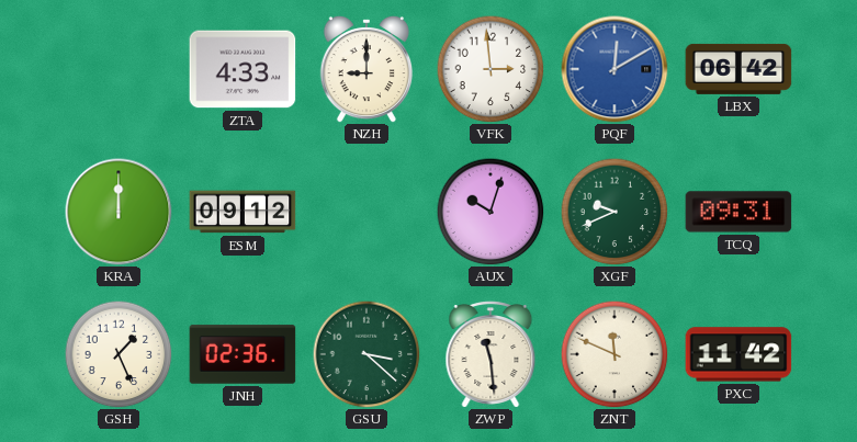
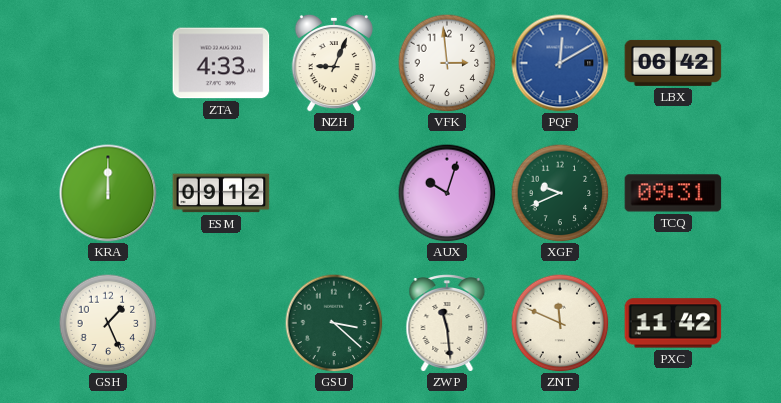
NZH: 9:00 -> 9:04 (333, 63)
JNH: 02:36 -> none (243, 354)
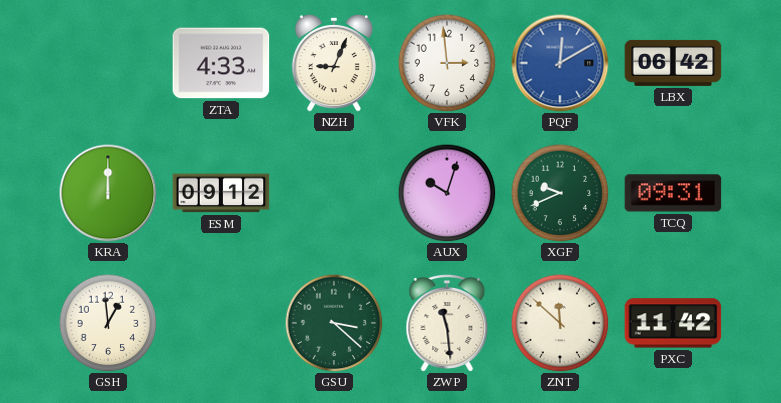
GSH: 1:26 -> 12:59 (108, 323)
ZNT: 11:49 -> 11:52 (560, 323)
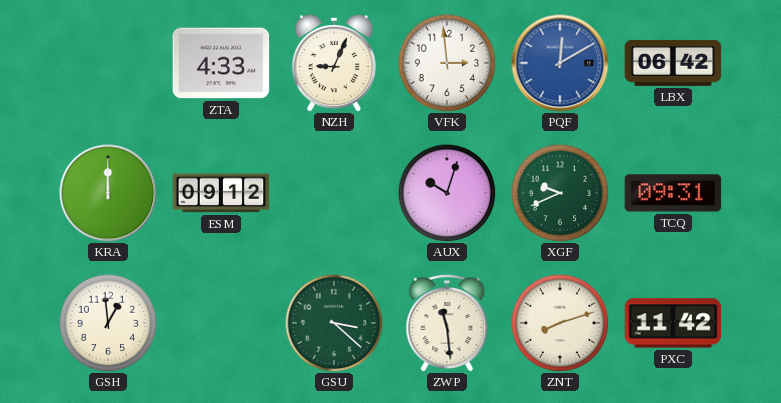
ZNT: 11:52 -> 8:12 (560, 323)
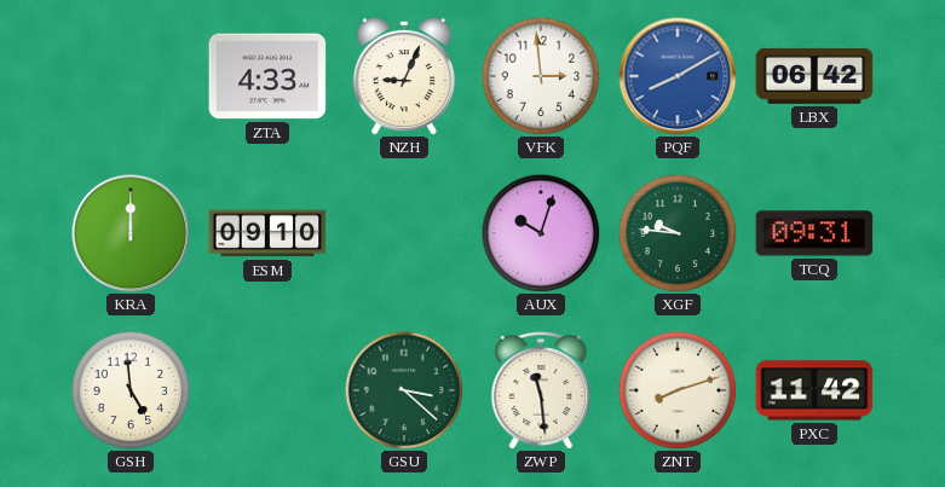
PQF: 12:10 -> 8:10 (678, 76)
ESM: 09:12 -> 09:10 (267, 233)
XGF: 9:41 -> 9:46 (678, 233)
GSH: 12:59 -> 4:59 (131, 390)
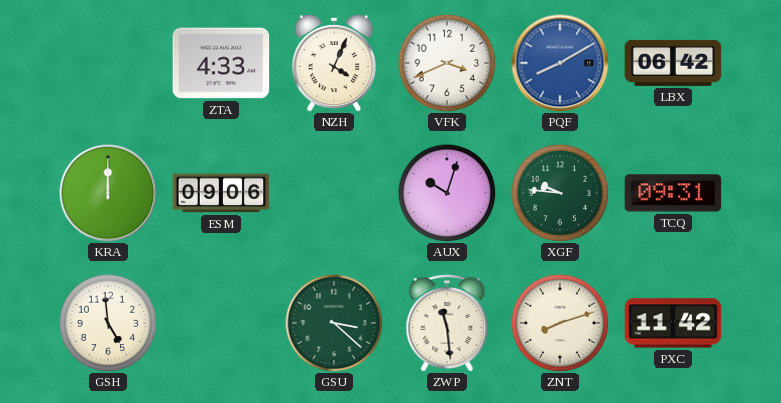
NZH: 9:04 -> 4:04 (333, 63)
VFK: 2:59 -> 3:41 (447, 63)
ESM: 09:10 -> 09:06 (221, 193)
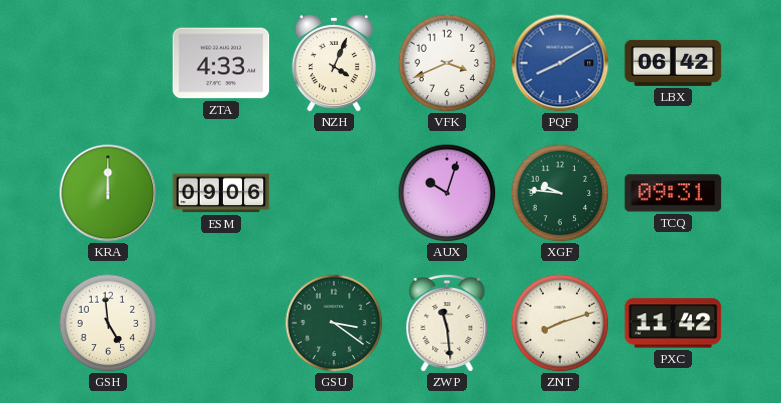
GSU: 3:22 -> 3:21 (334, 323)
